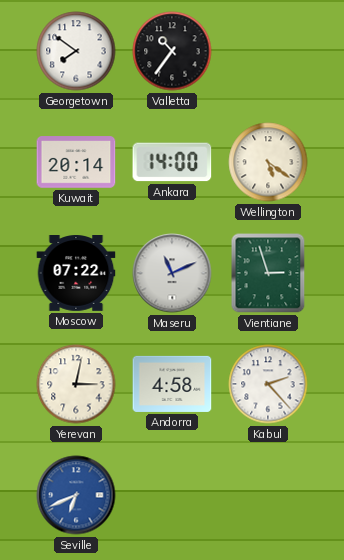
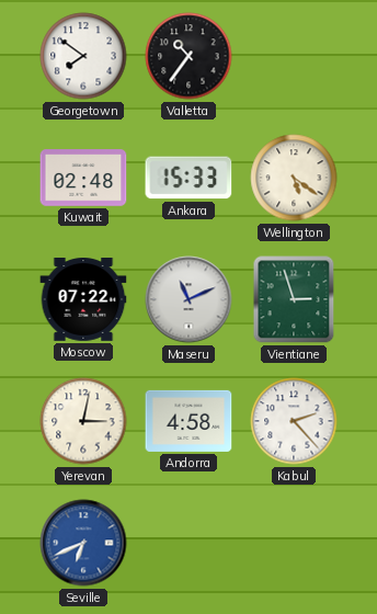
Kuwait: 20:14 -> 02:48 (83, 178)
Ankara: 14:00 -> 15:33 (188, 178)
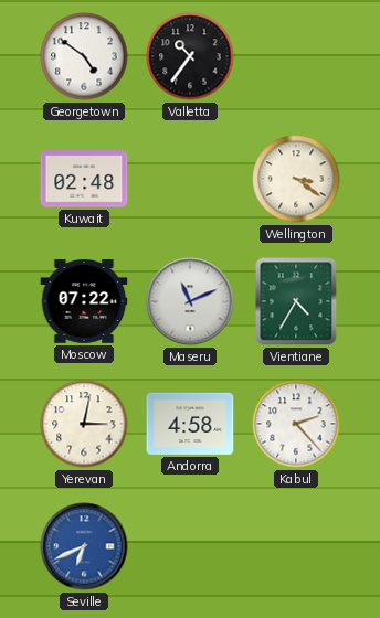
Georgetown: 7:51 -> 4:51 (84, 56)
Ankara: 15:33 -> none (188, 178)
Wellington: 5:21 -> 3:21 (296, 179)
Vientiane: 2:57 -> 4:35 (296, 301)
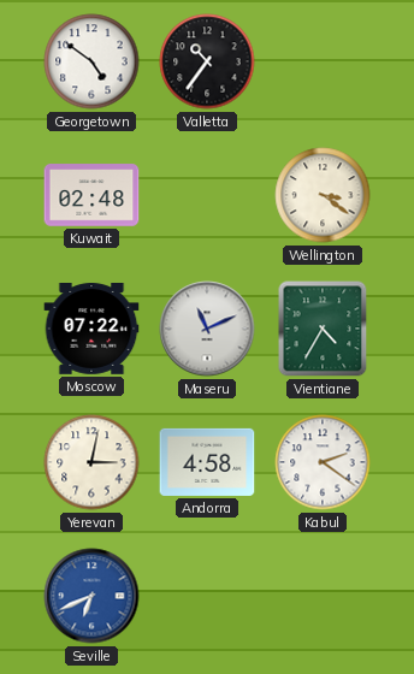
Kabul: 2:23 -> 2:21 (323, 462)
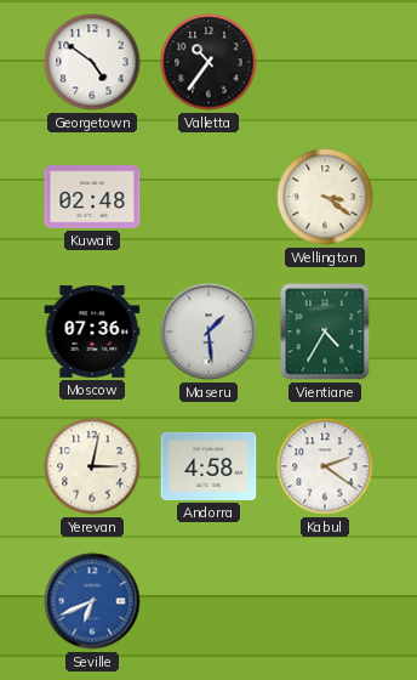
Moscow: 07:22 -> 07:36 (92, 333)
Maseru: 11:11 -> 1:29 (208, 331)
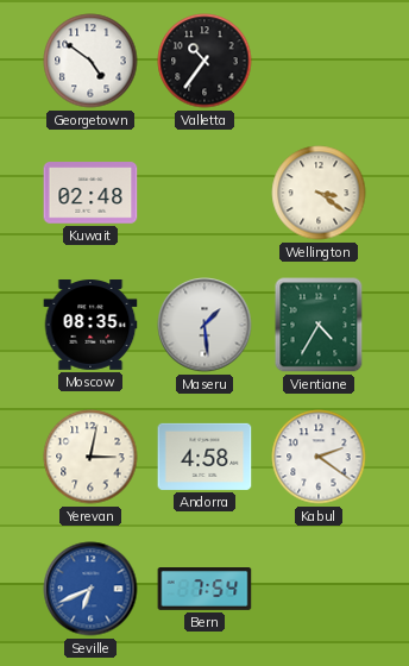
Moscow: 07:36 -> 08:35 (90, 326)
Bern: none -> 7:54 (204, 589)
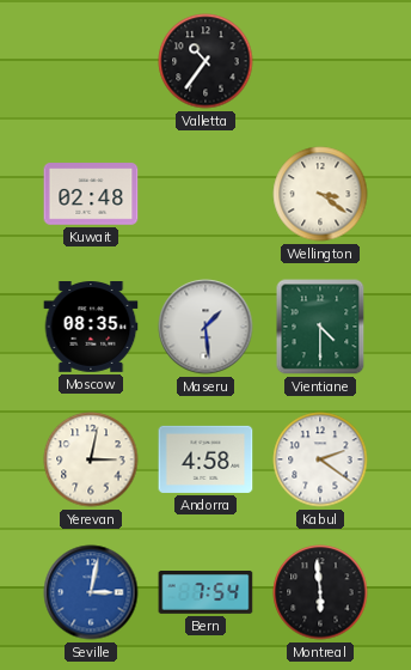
Georgetown: 4:51 -> none (90, 61)
Vientiane: 4:35 -> 4:30 (320, 327)
Seville: 6:41 -> 3:02 (91, 592)
Montreal: none -> 5:59 (320, 592)
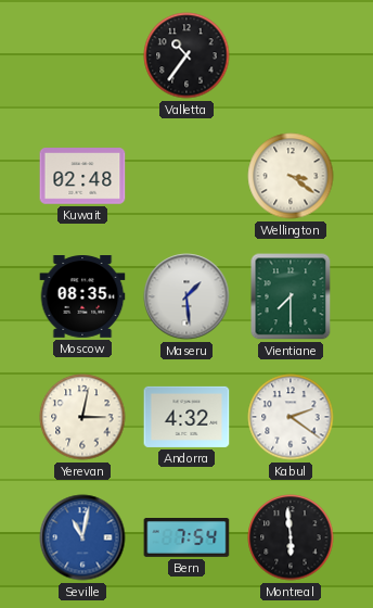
Vientiane: 4:30 -> 7:30 (291, 296)
Andorra: 4:58 -> 4:32 (186, 417)
Seville: 3:02 -> 11:02 (82, 537)
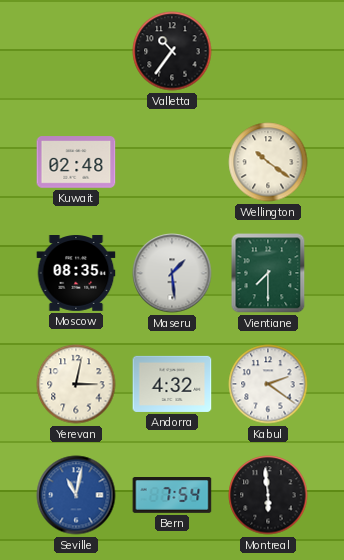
Wellington: 3:21 -> 10:21 (268, 162)
